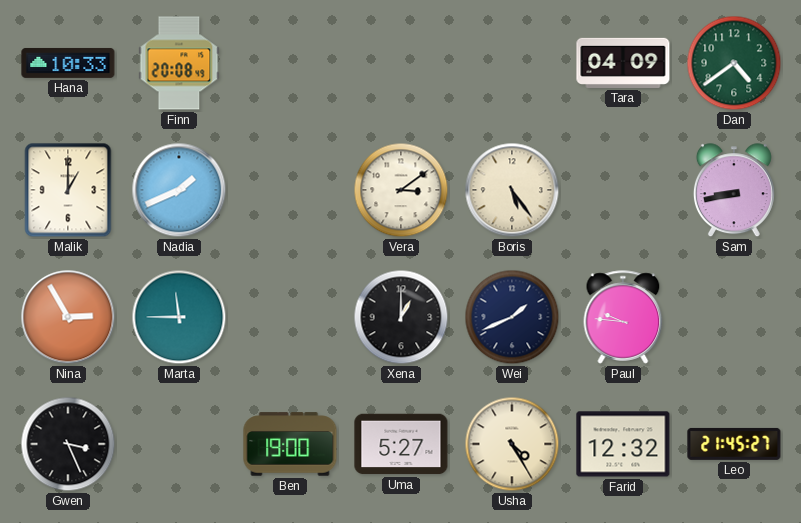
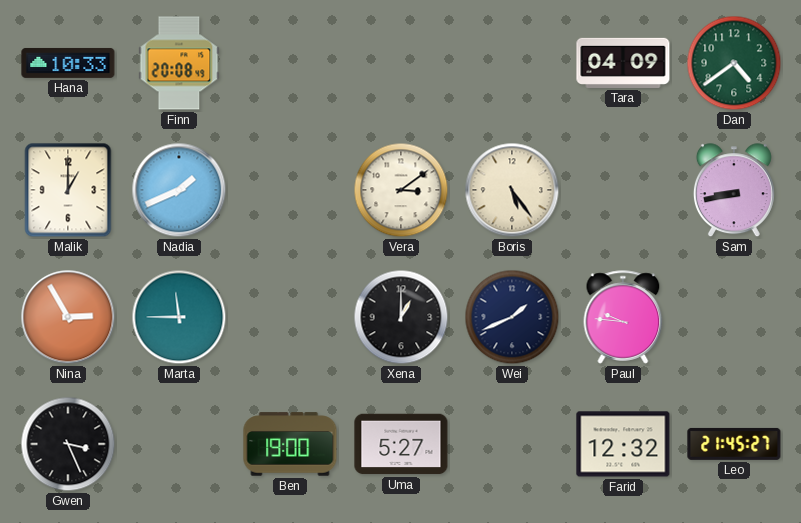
Usha: 4:25 -> none (512, 444)
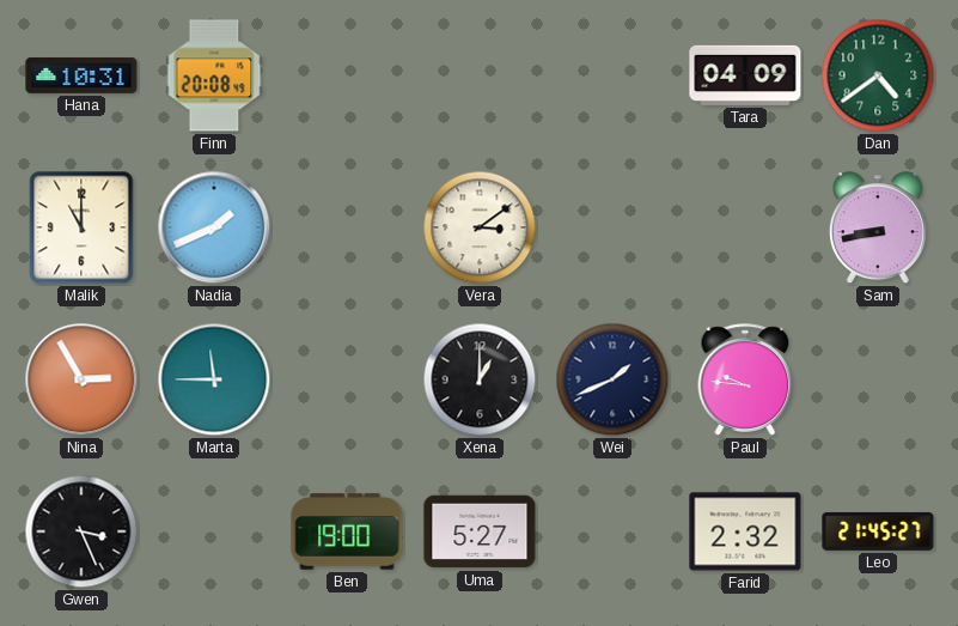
Hana: 10:33 -> 10:31 (81, 75)
Malik: 1:00 -> 11:00 (81, 227)
Boris: 5:24 -> none (512, 190)
Farid: 12:32 -> 2:32 (745, 531)
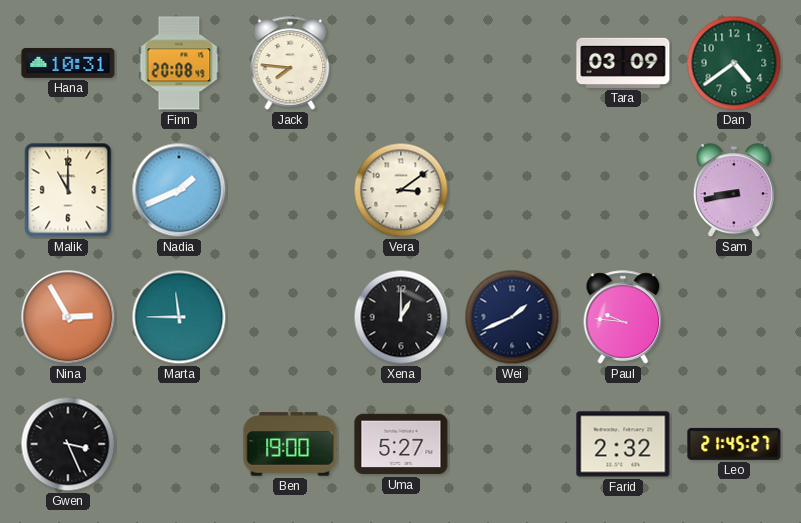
Jack: none -> 7:46 (290, 63)
Tara: 04:09 -> 03:09 (623, 63)
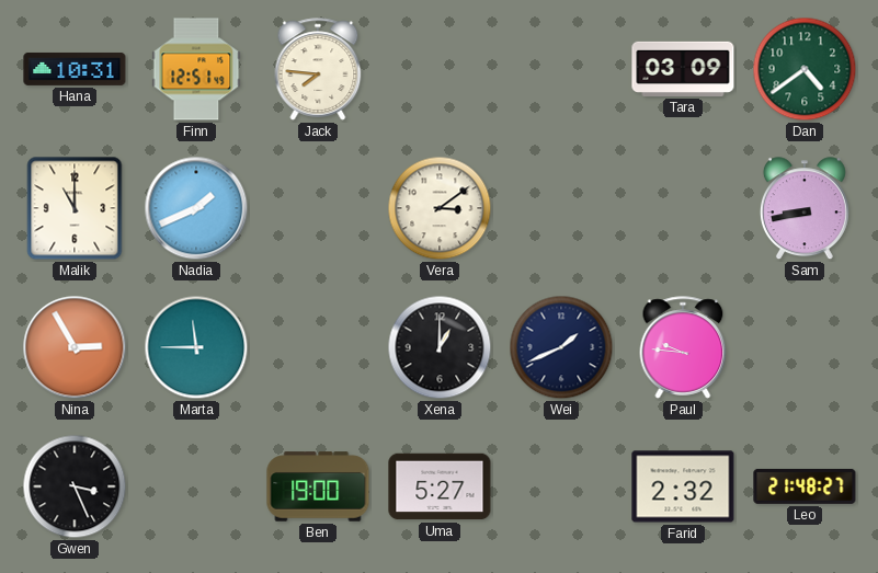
Finn: 20:08 -> 12:51 (196, 69)
Leo: 21:45 -> 21:48 (805, 486)
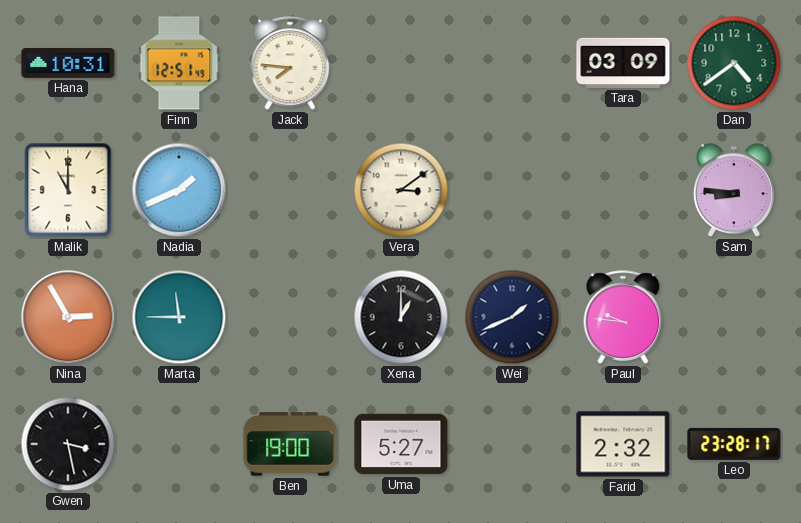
Sam: 8:43 -> 8:46 (734, 191)
Gwen: 3:26 -> 3:28 (68, 444)
Leo: 21:48 -> 23:28 (734, 444)
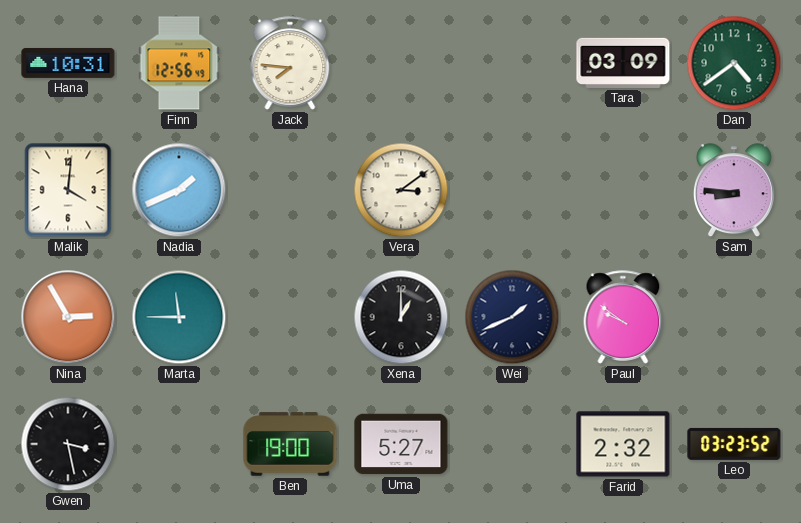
Finn: 12:51 -> 12:56 (179, 63)
Malik: 11:00 -> 4:01 (68, 190)
Paul: 9:46 -> 9:51 (623, 317)
Leo: 23:28 -> 03:23 (734, 444)
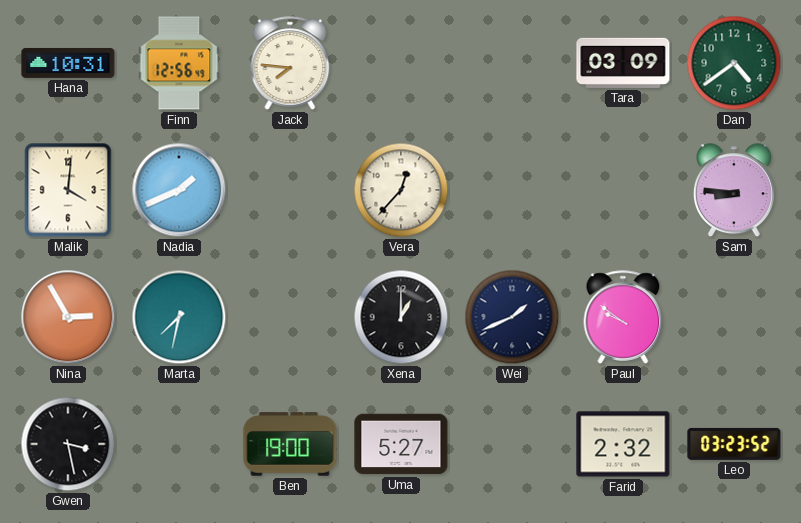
Vera: 3:09 -> 12:37 (401, 190)
Marta: 11:45 -> 7:32 (179, 317)
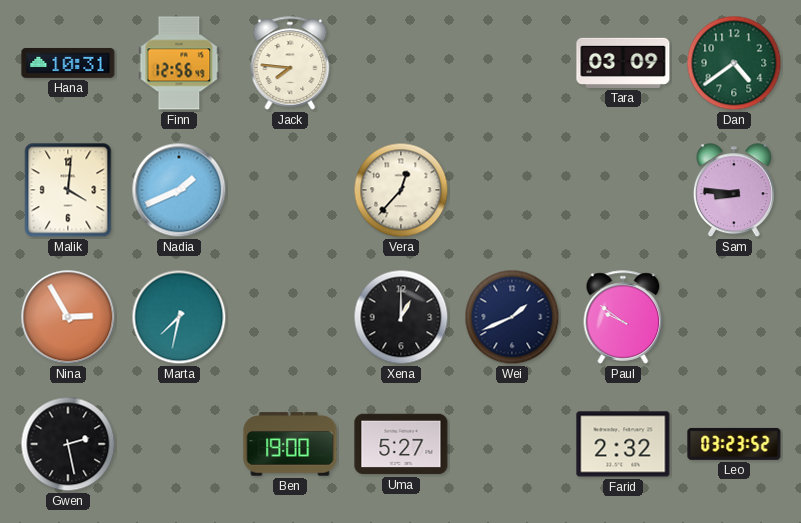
Gwen: 3:28 -> 2:28 (68, 444)
